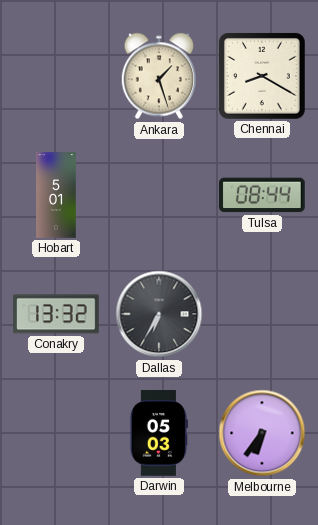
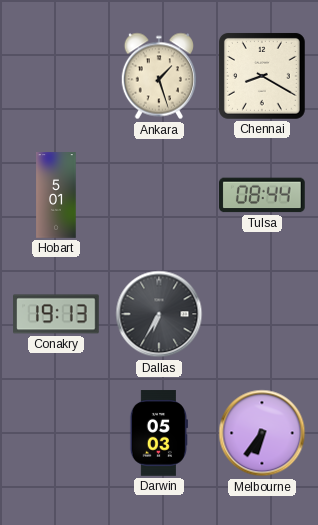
Conakry: 13:32 -> 19:13 (56, 314)
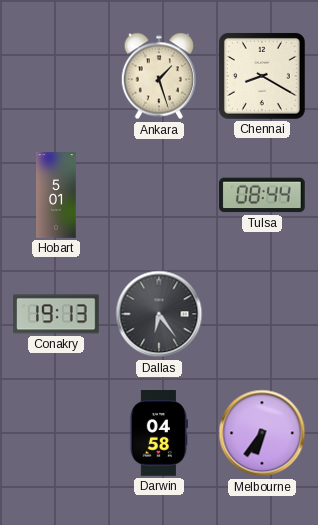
Dallas: 6:35 -> 6:24 (159, 314)
Darwin: 05:03 -> 04:58 (159, 433)
